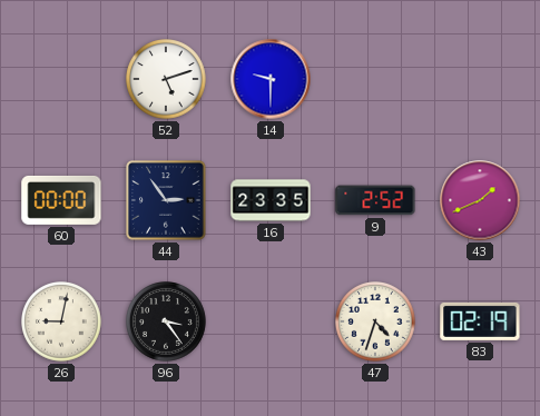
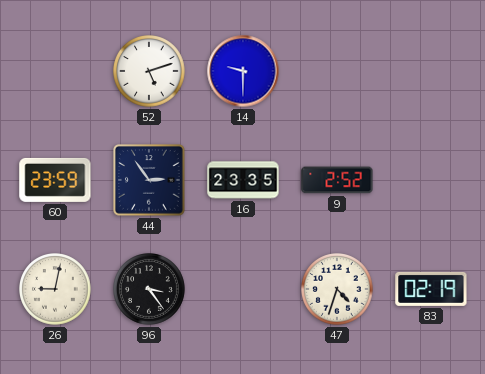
60: 00:00 -> 23:59 (55, 180)
43: 1:41 -> none (480, 200)
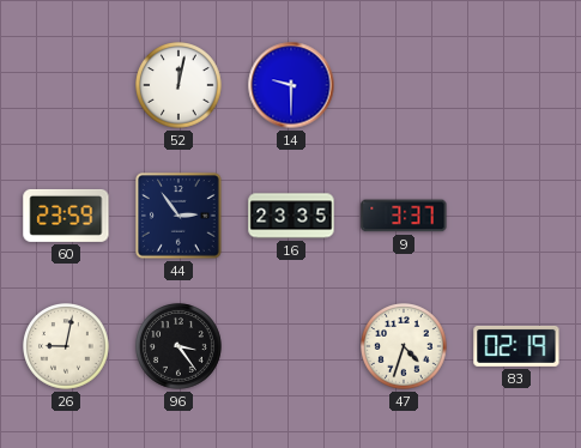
52: 5:12 -> 12:02 (180, 86)
9: 2:52 -> 3:37 (404, 216)
